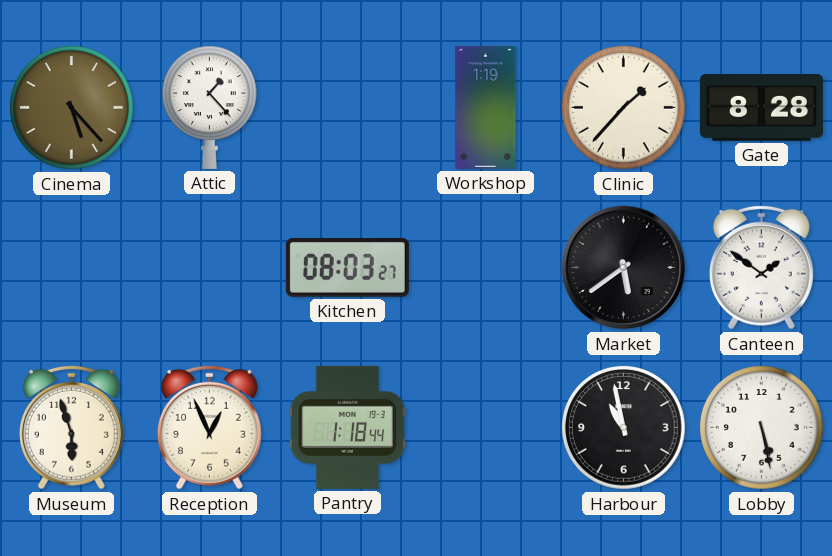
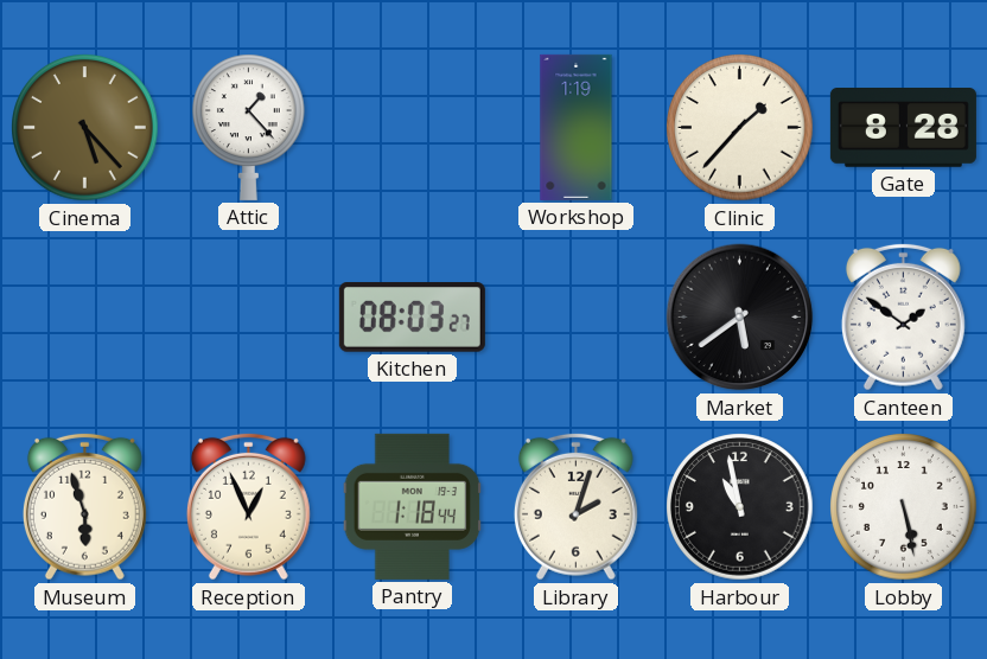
Library: none -> 2:03 (575, 506)
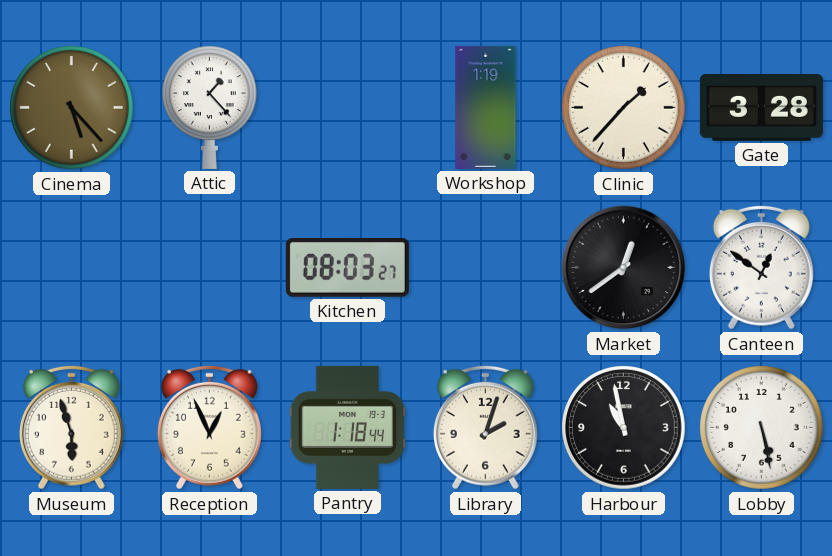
Gate: 8:28 -> 3:28 (761, 108)
Market: 5:39 -> 12:39 (624, 268)
Canteen: 1:51 -> 12:51 (761, 267)
